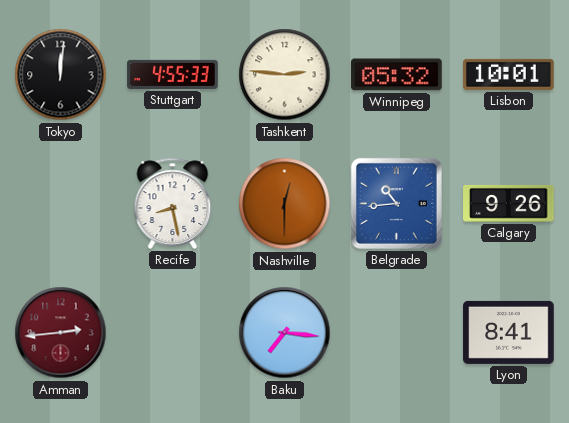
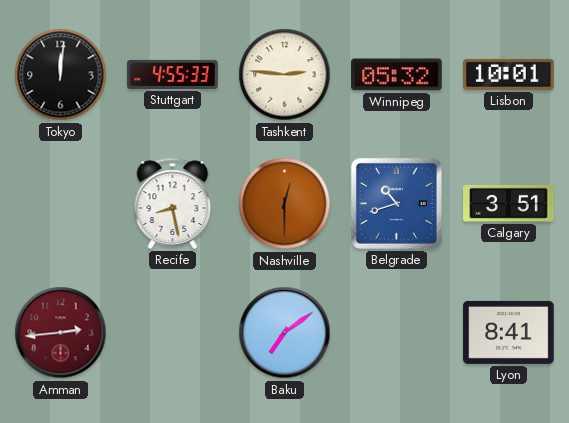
Belgrade: 10:44 -> 10:42 (396, 203)
Calgary: 9:26 -> 3:51 (509, 203)
Baku: 7:16 -> 7:09 (285, 333)
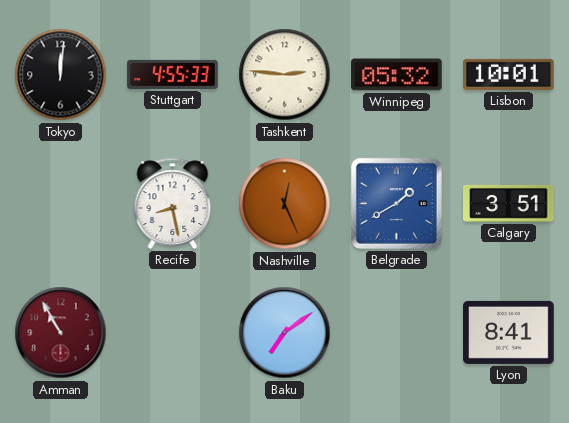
Nashville: 12:30 -> 12:26 (285, 204)
Belgrade: 10:42 -> 1:40 (396, 203)
Amman: 2:44 -> 10:55 (61, 333)
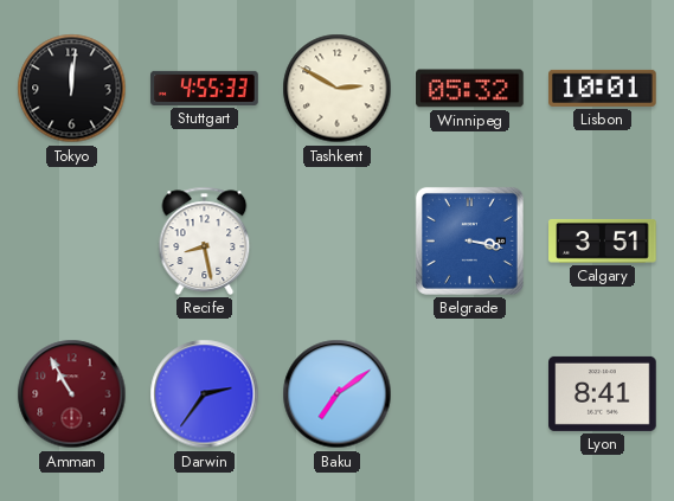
Tashkent: 2:46 -> 2:50 (338, 89)
Nashville: 12:26 -> none (285, 204)
Belgrade: 1:40 -> 3:17 (469, 240)
Darwin: none -> 2:36 (205, 394)
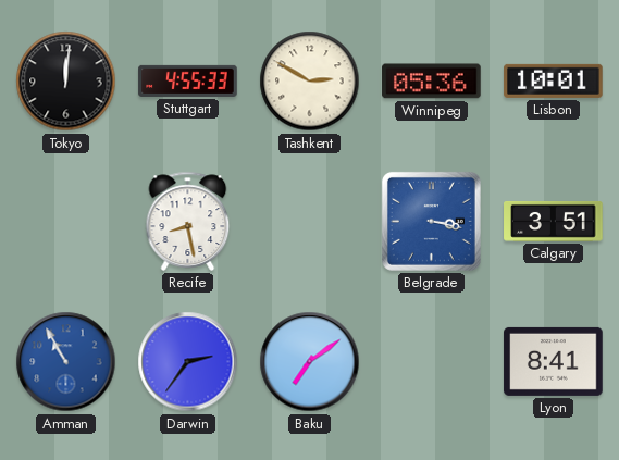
Winnipeg: 05:32 -> 05:36 (432, 82)
Amman dial: burgundy -> blue (66, 362)
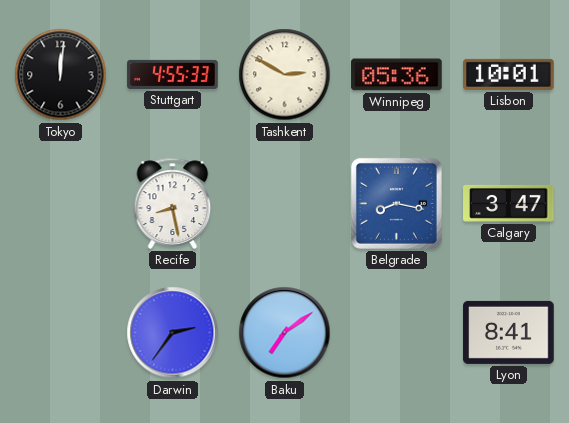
Belgrade: 3:17 -> 8:17 (396, 203)
Calgary: 3:51 -> 3:47 (509, 203)
Amman: 10:55 -> none (66, 362)
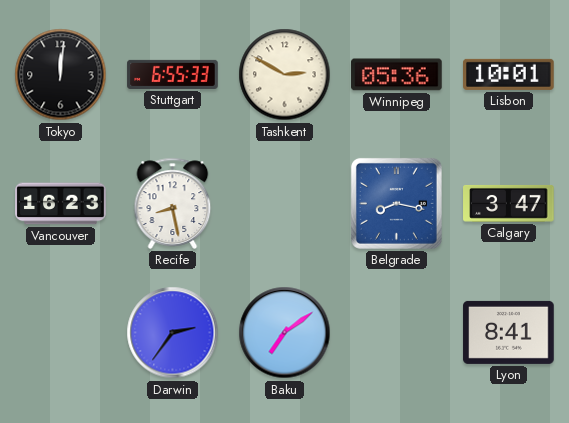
Stuttgart: 4:55 -> 6:55 (173, 74)
Vancouver: none -> 16:23 (61, 204)
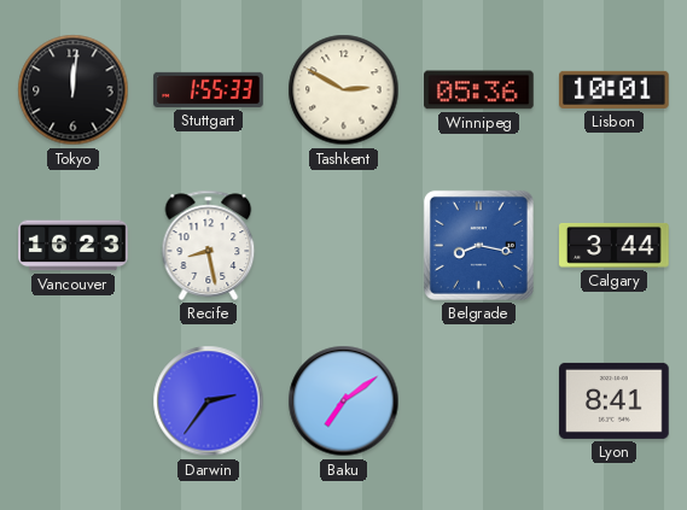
Stuttgart: 6:55 -> 1:55 (209, 89)
Calgary: 3:47 -> 3:44 (615, 245)
